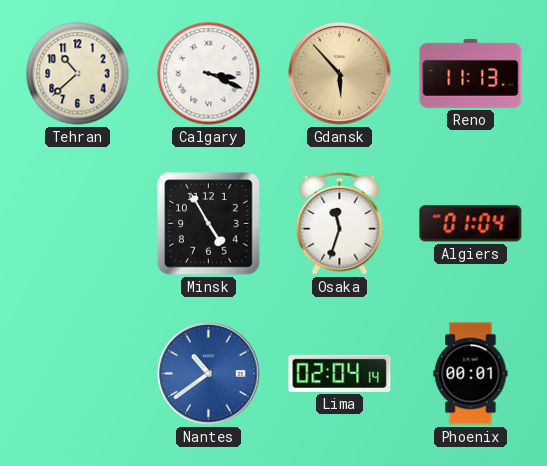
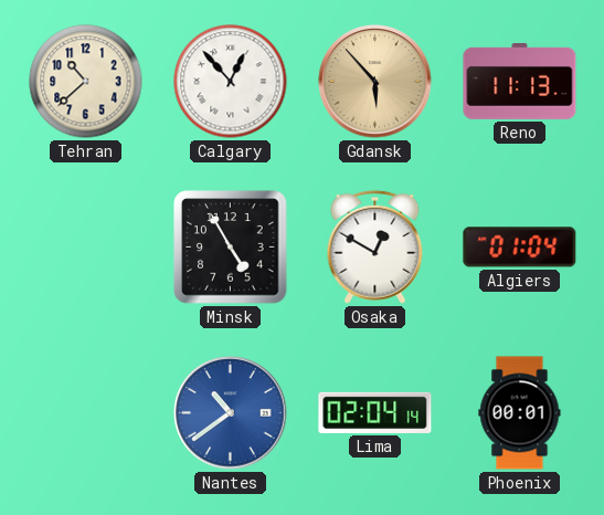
Calgary: 3:19 -> 12:53 (231, 82)
Osaka: 11:33 -> 12:50 (375, 246)
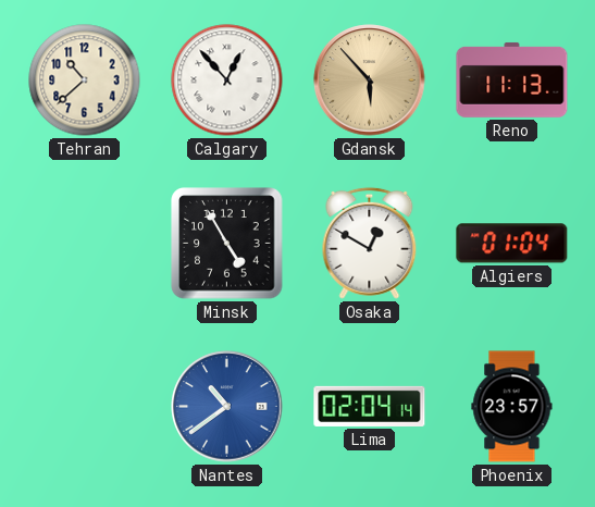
Phoenix: 00:01 -> 23:57 (512, 407)
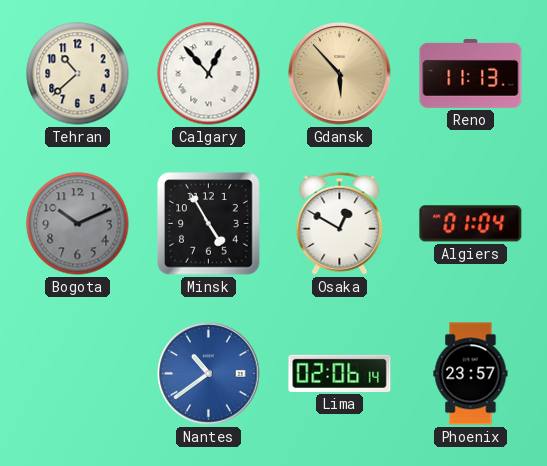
Bogota: none -> 10:11 (78, 224)
Lima: 02:04 -> 02:06 (340, 373)
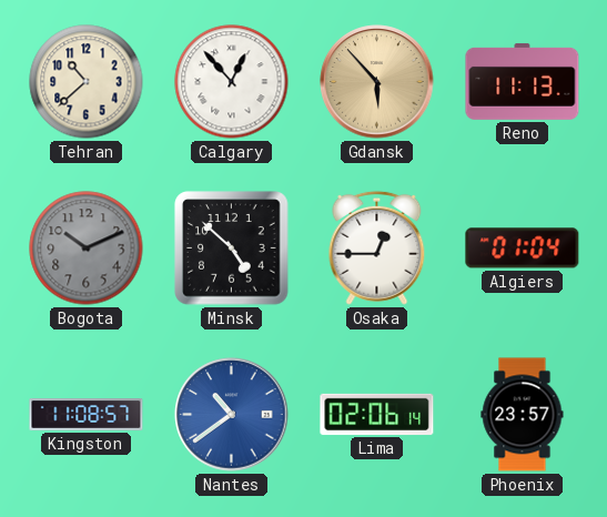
Minsk: 4:55 -> 4:52 (232, 249)
Osaka: 12:50 -> 12:45 (377, 247)
Kingston: none -> 11:08 (87, 415)
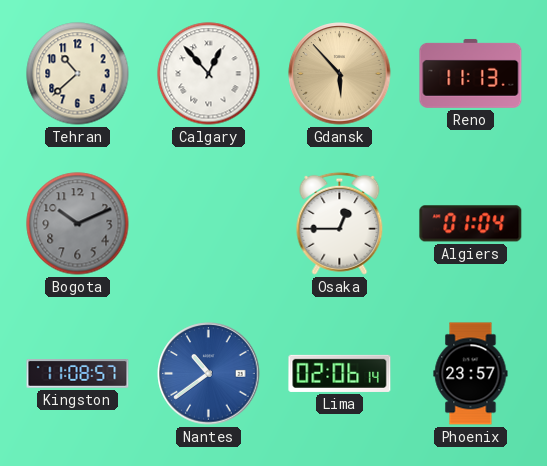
Minsk: 4:52 -> none (232, 249)
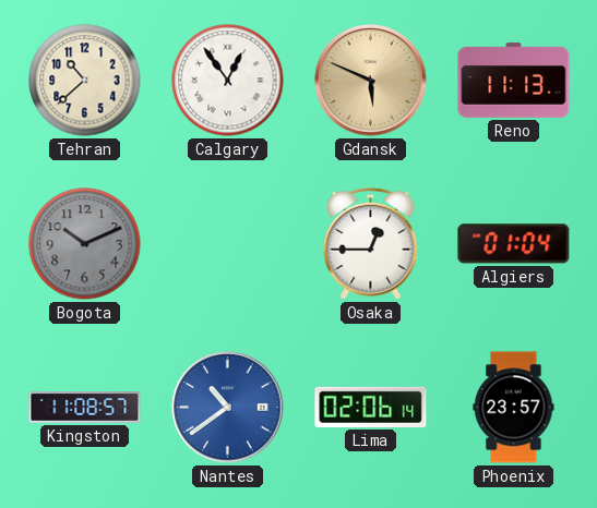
Calgary: 12:53 -> 12:54 (228, 81)
Gdansk: 5:53 -> 5:49 (371, 81)
